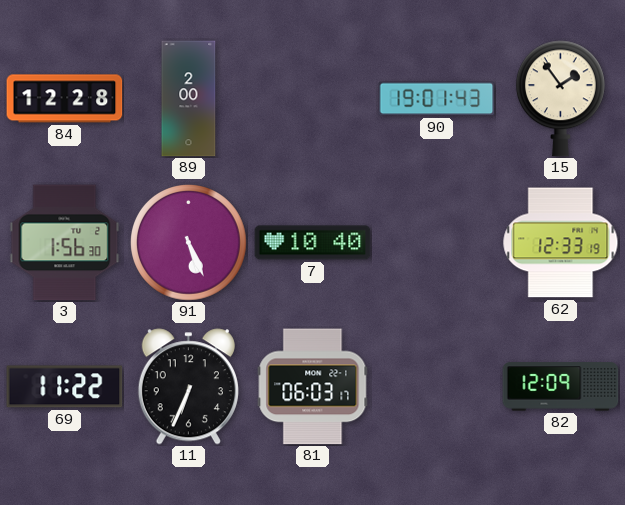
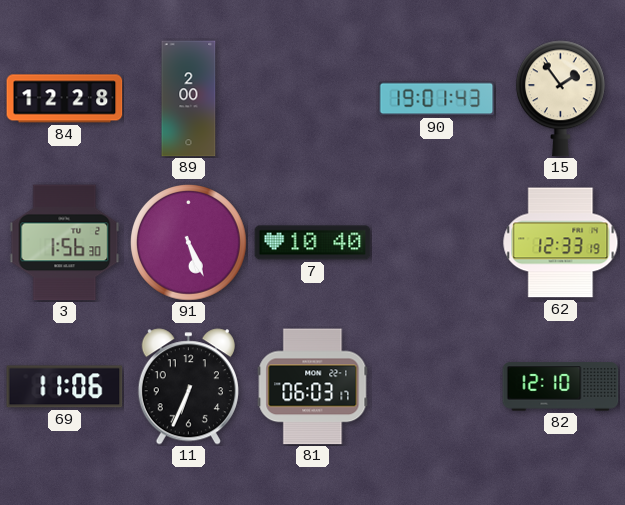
69: 11:22 -> 11:06 (65, 387)
82: 12:09 -> 12:10 (561, 387)
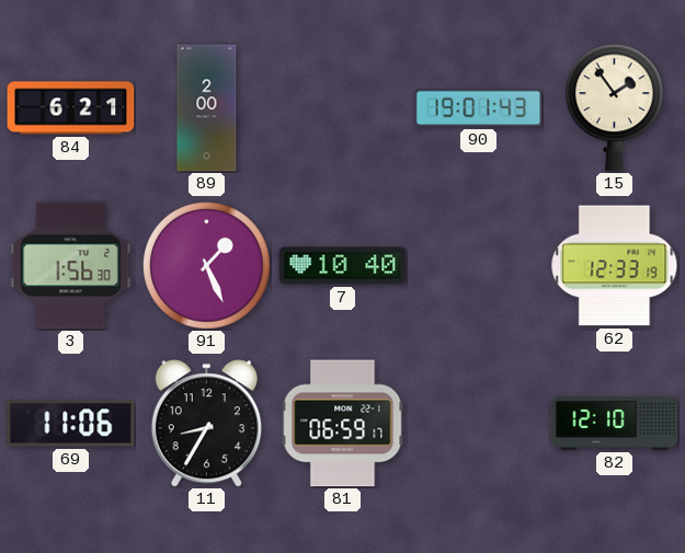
84: 12:28 -> 6:21 (71, 108)
91: 5:26 -> 1:26 (207, 266)
11: 6:34 -> 8:35 (206, 424)
81: 06:03 -> 06:59 (343, 424)
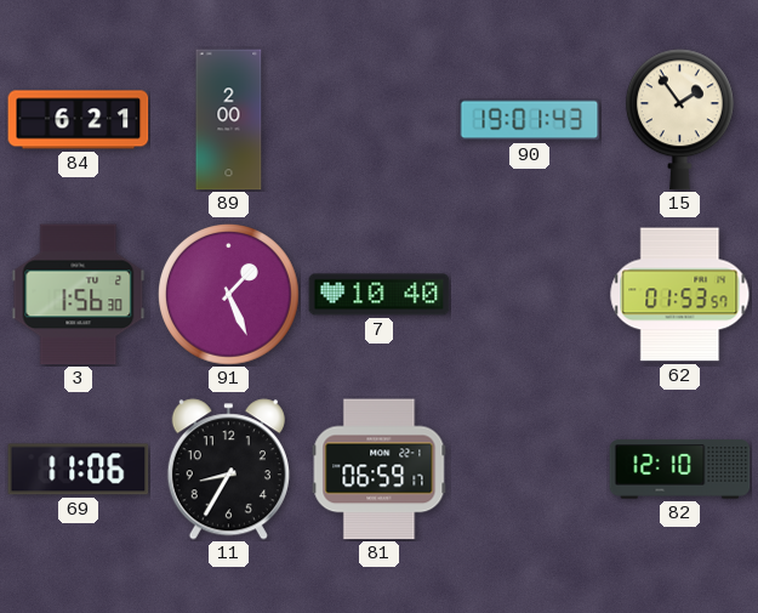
62: 12:33 -> 01:53 (680, 295)
